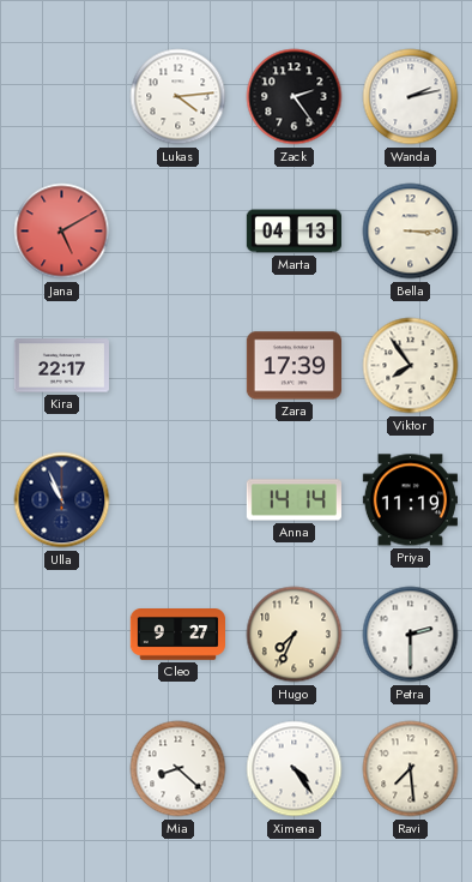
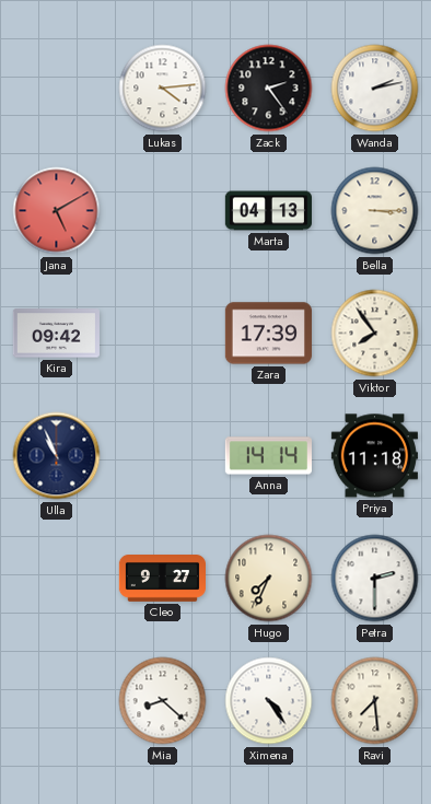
Kira: 22:17 -> 09:42 (56, 334)
Priya: 11:19 -> 11:18 (374, 456)
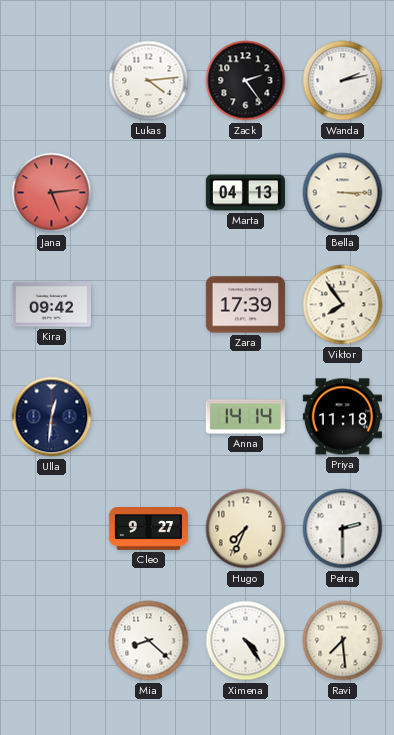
Jana: 5:10 -> 5:14 (52, 193)
Ulla: 10:56 -> 12:31 (52, 417)
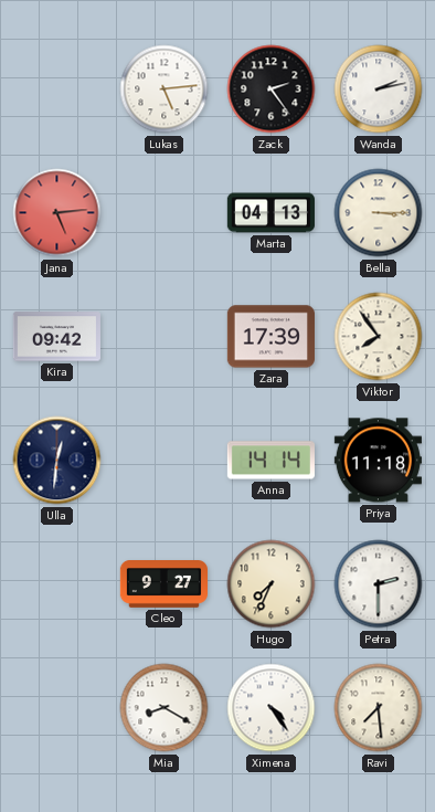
Lukas: 4:14 -> 5:14 (165, 89)
Mia: 8:22 -> 8:20 (165, 708)
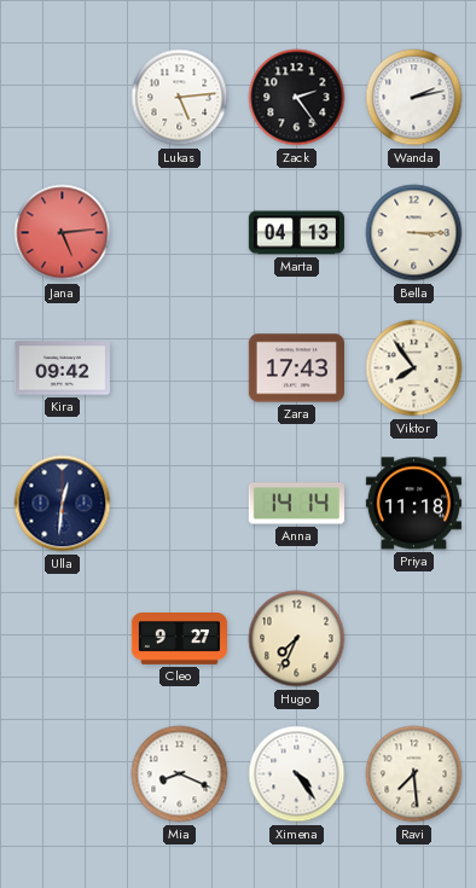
Zara: 17:39 -> 17:43 (296, 368)
Petra: 2:30 -> none (379, 584)
Mia: 8:20 -> 8:19 (180, 774)
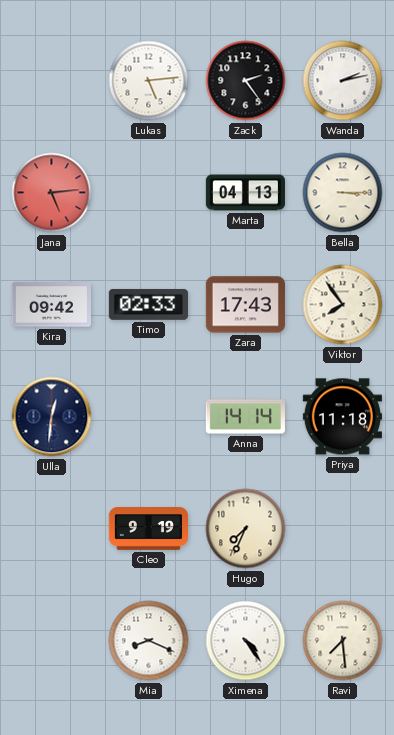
Timo: none -> 02:33 (148, 305)
Cleo: 9:27 -> 9:19 (148, 529)
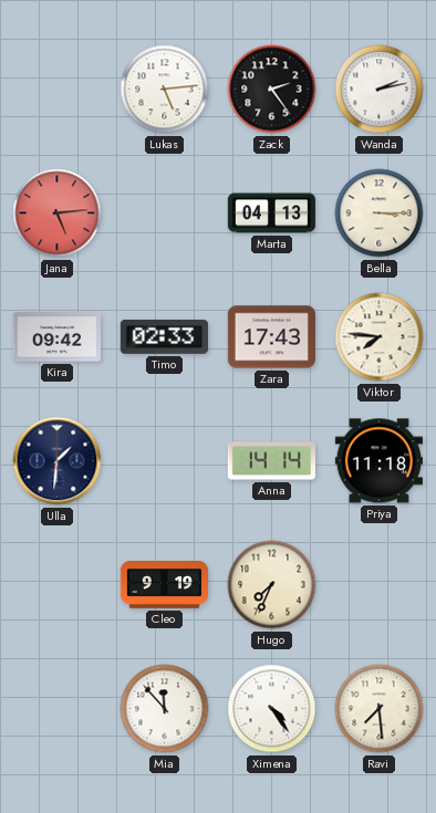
Viktor: 7:54 -> 7:46 (380, 337)
Ulla: 12:31 -> 1:31 (58, 461)
Mia: 8:19 -> 11:53 (165, 709)
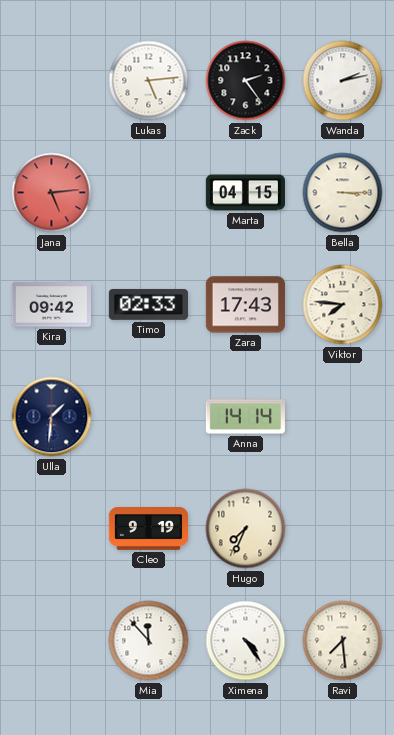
Marta: 04:13 -> 04:15 (245, 193)
Priya: 11:18 -> none (378, 461)
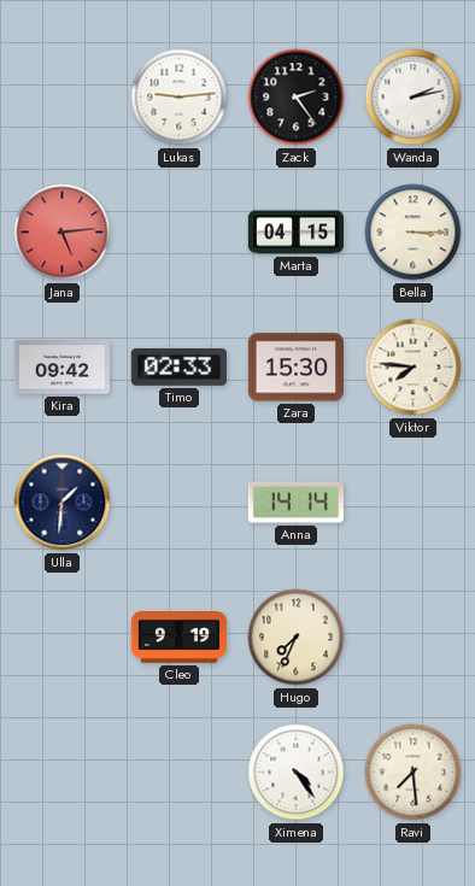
Lukas: 5:14 -> 9:14 (180, 98)
Zara: 17:43 -> 15:30 (295, 368)
Mia: 11:53 -> none (149, 641)
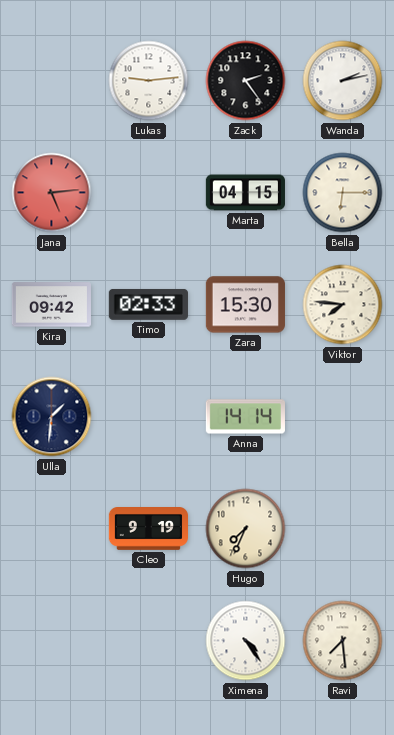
Bella: 3:15 -> 6:15 (343, 193)
